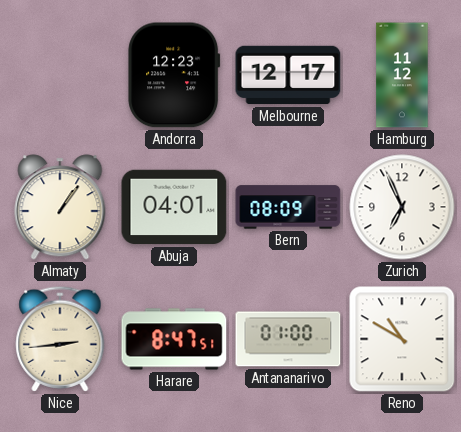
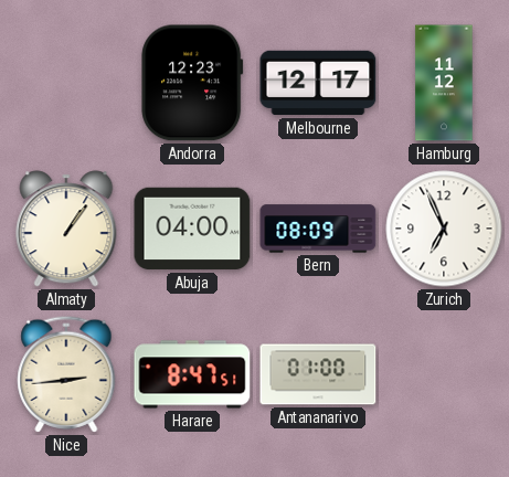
Abuja: 04:01 -> 04:00 (192, 229)
Reno: 10:50 -> none (402, 339)
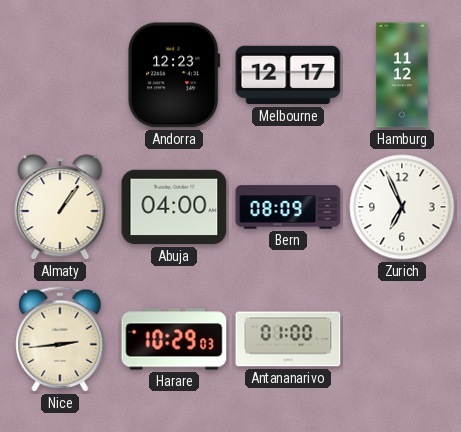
Harare: 8:47 -> 10:29 (174, 339)
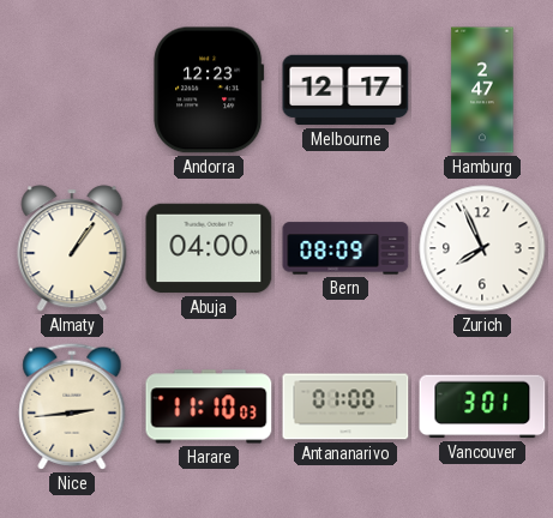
Hamburg: 11:12 -> 2:47 (482, 90)
Zurich: 6:56 -> 7:56 (482, 248)
Harare: 10:29 -> 11:10 (209, 406)
Vancouver: none -> 3:01 (482, 406)
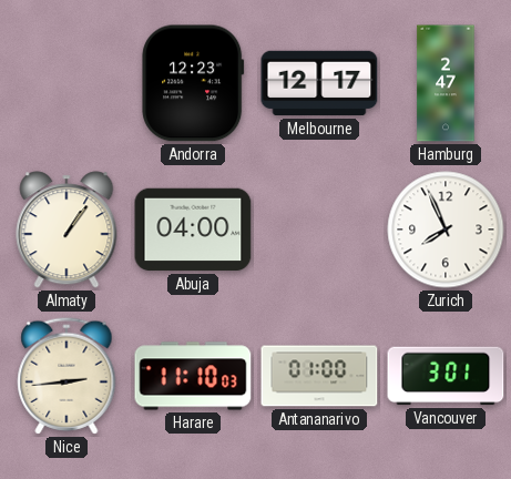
Bern: 08:09 -> none (345, 248)
